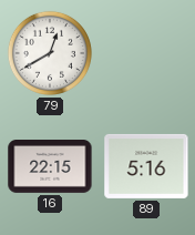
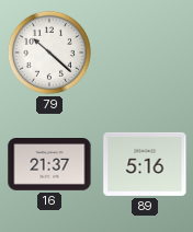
79: 12:40 -> 10:22 (49, 53)
16: 22:15 -> 21:37 (49, 165)
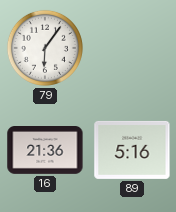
79: 10:22 -> 6:06 (45, 48)
16: 21:37 -> 21:36 (45, 151)
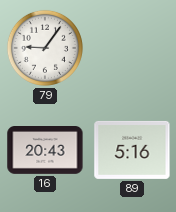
79: 6:06 -> 9:06 (45, 48)
16: 21:36 -> 20:43 (45, 151)
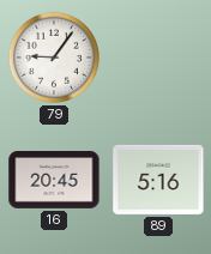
16: 20:43 -> 20:45 (54, 181)
